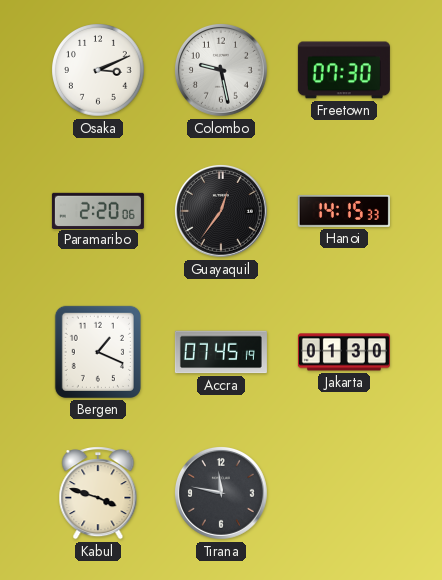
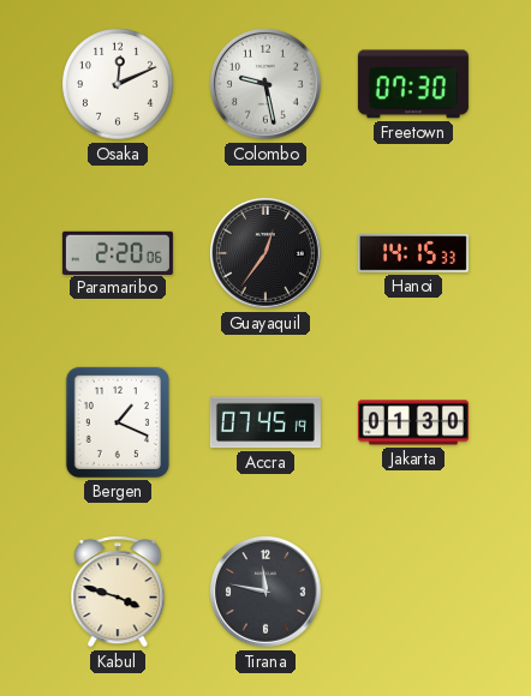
Osaka: 3:11 -> 12:11 (118, 84)
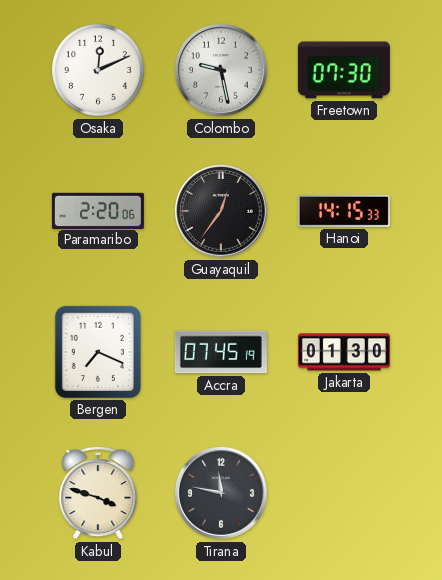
Bergen: 1:19 -> 7:19 (98, 352)
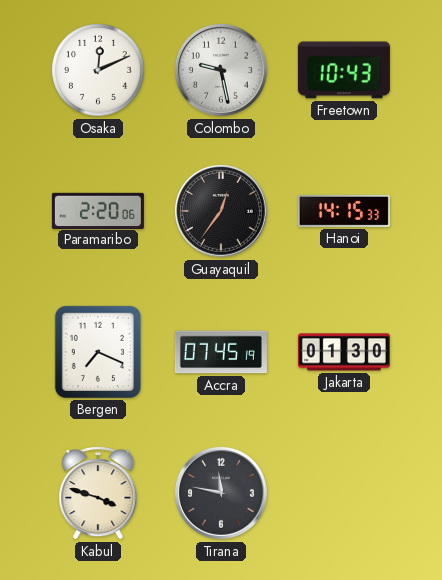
Freetown: 07:30 -> 10:43 (344, 70)
